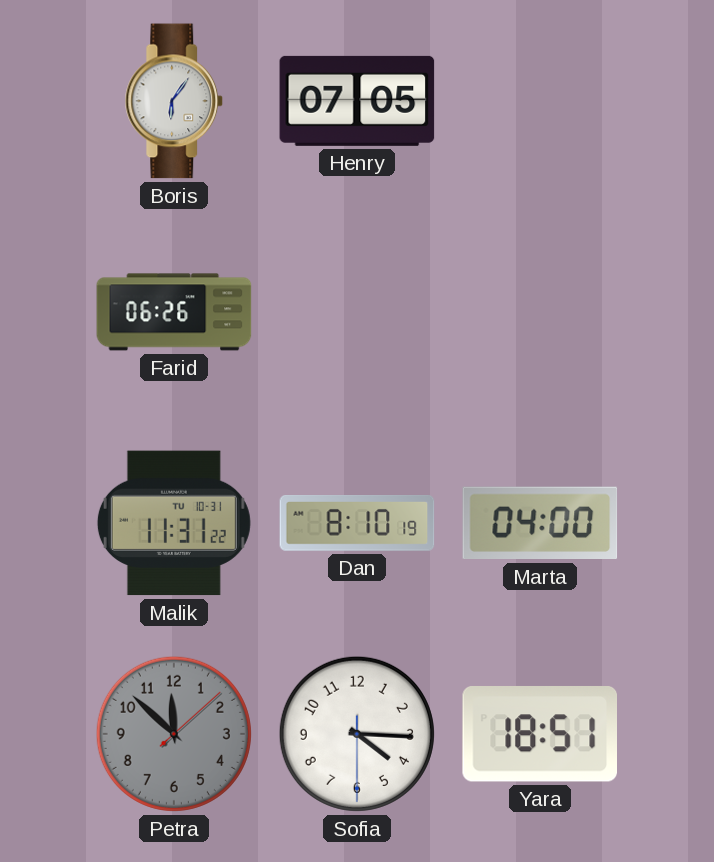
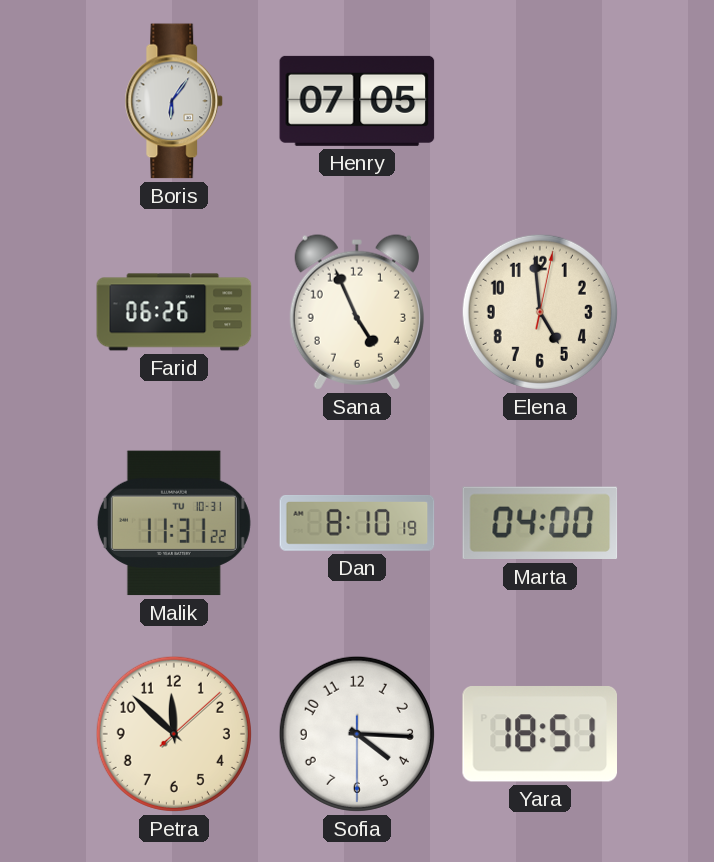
Sana: none -> 4:56 (357, 312)
Elena: none -> 4:59 (540, 312)
Petra dial: grey -> cream (174, 734)
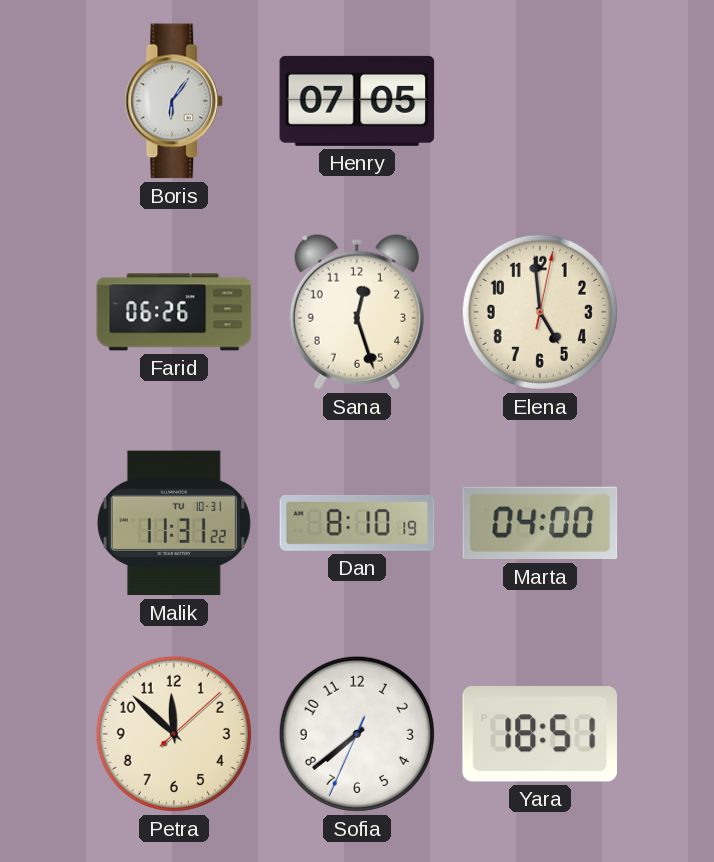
Sana: 4:56 -> 12:27 (357, 312)
Sofia: 4:15 -> 7:38 (357, 734)
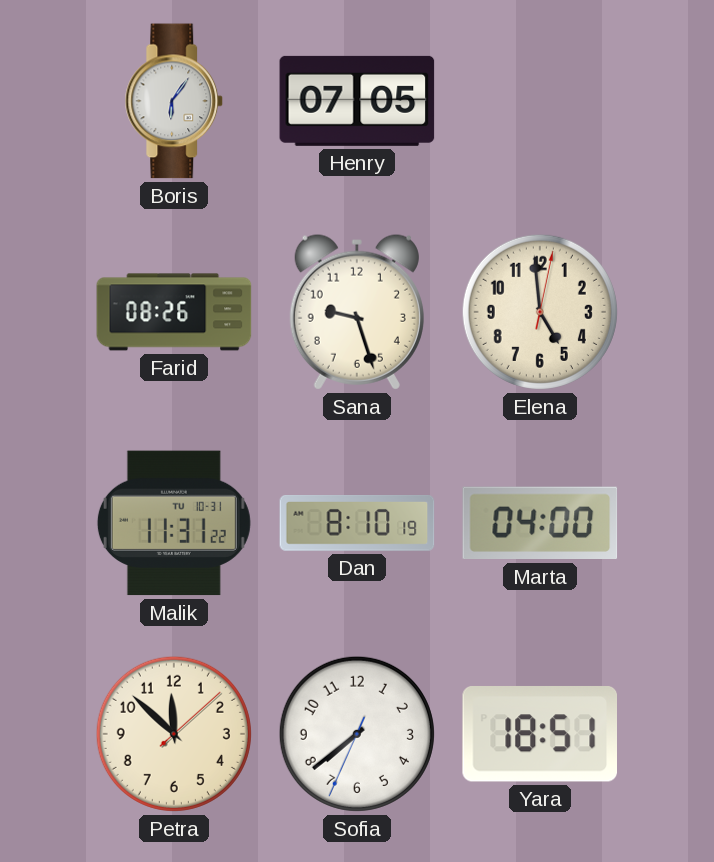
Farid: 06:26 -> 08:26 (174, 312)
Sana: 12:27 -> 9:27 (357, 312)
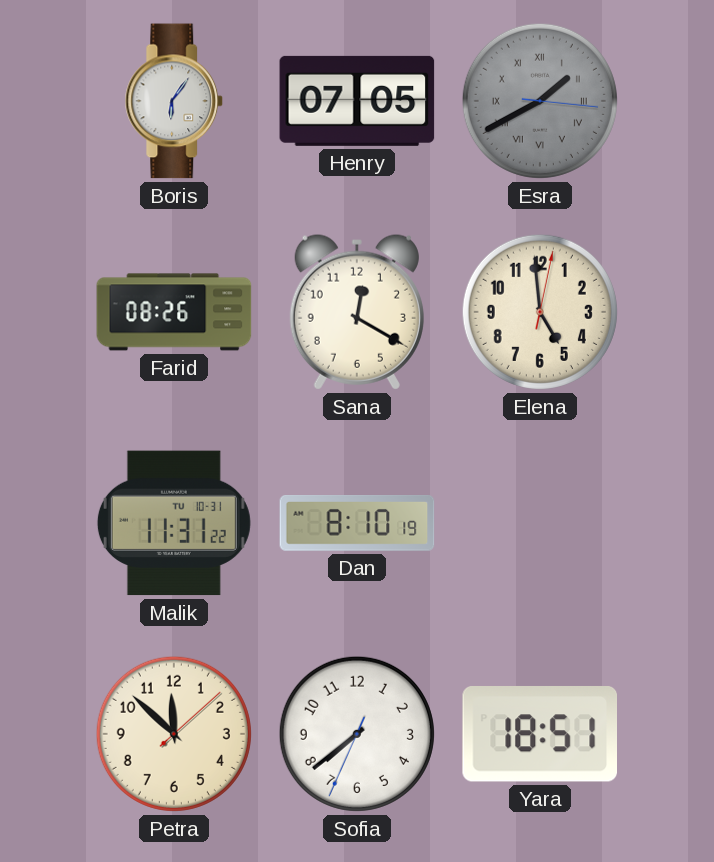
Esra: none -> 1:40 (540, 101)
Sana: 9:27 -> 12:20 (357, 312)
Marta: 04:00 -> none (540, 523)
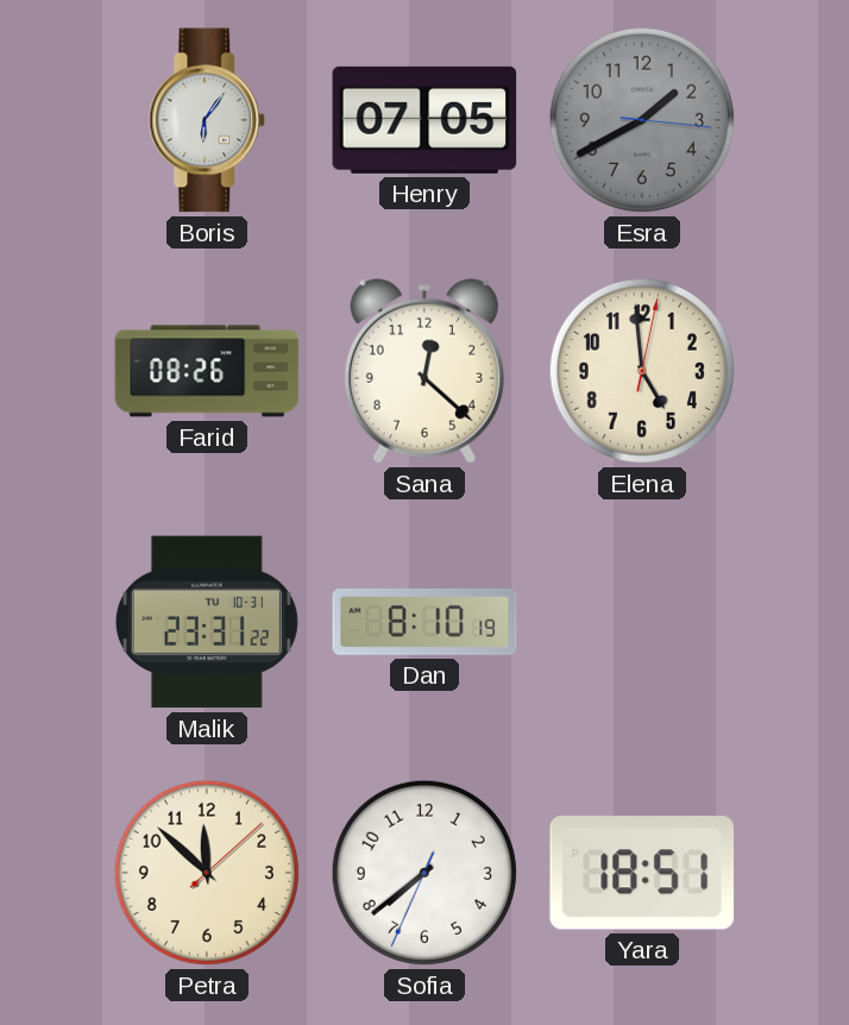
Esra numerals: Roman -> Arabic (642, 120)
Sana: 12:20 -> 12:22 (424, 371)
Malik: 11:31 -> 23:31 (207, 622)
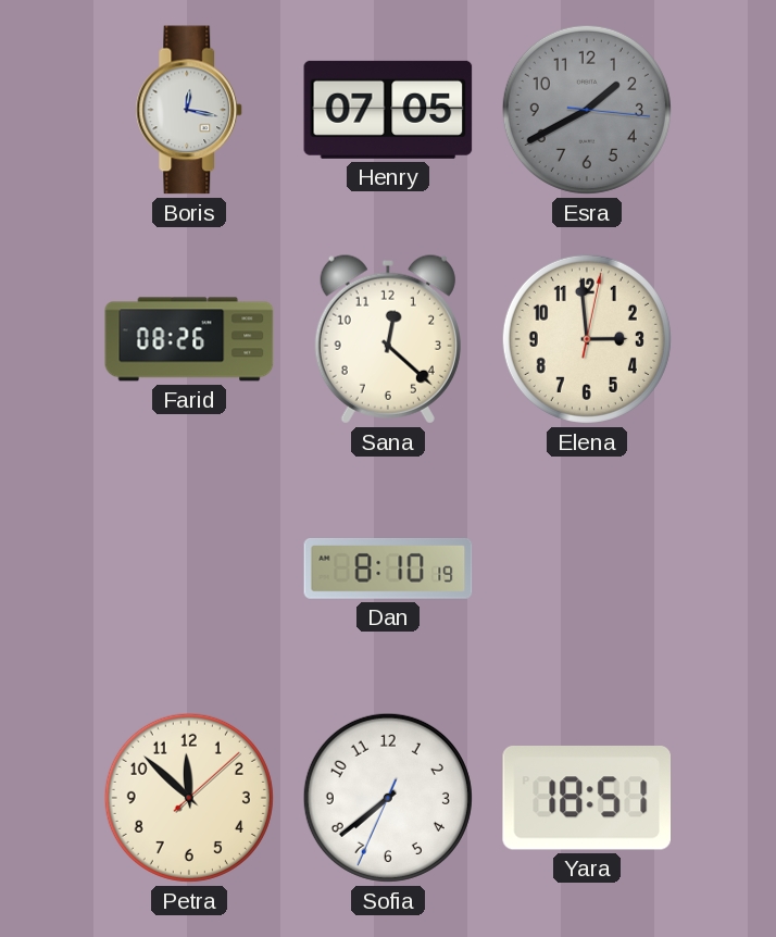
Boris: 6:06 -> 12:17 (189, 110)
Elena: 4:59 -> 2:59 (587, 339)
Malik: 23:31 -> none (207, 622)
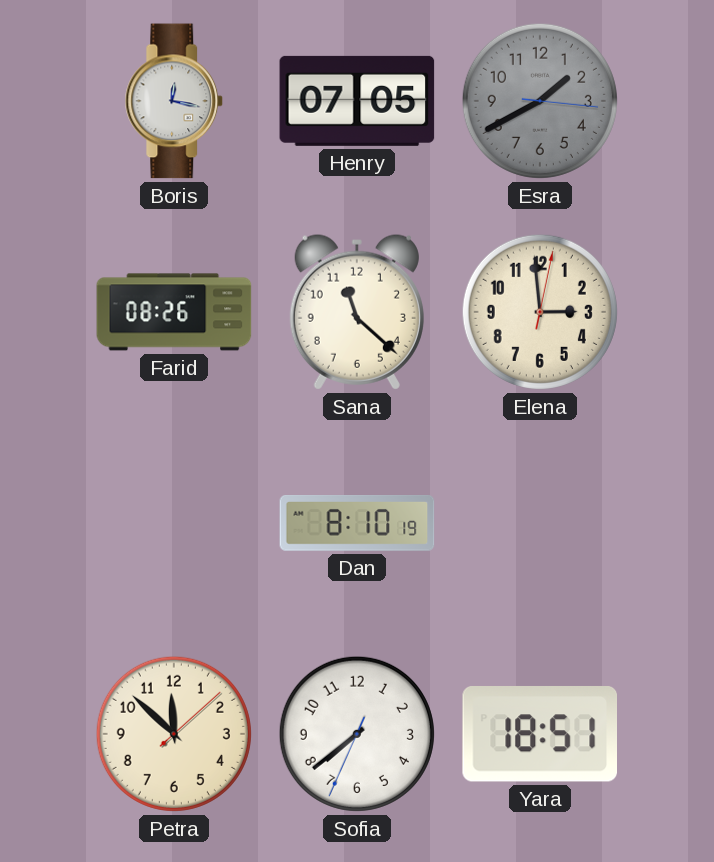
Sana: 12:22 -> 11:22 (357, 312)
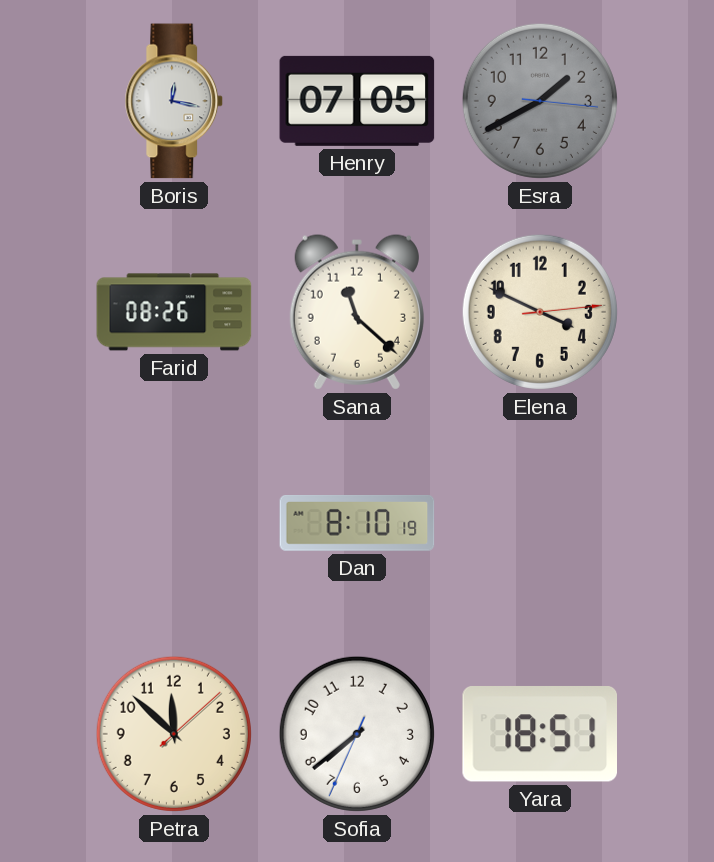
Elena: 2:59 -> 3:49 (540, 312)
